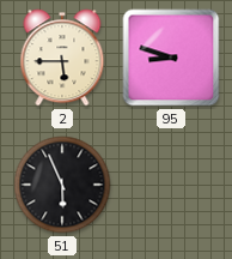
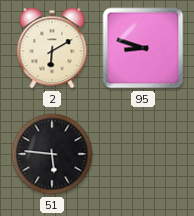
2: 5:45 -> 6:10 (52, 48)
51: 5:56 -> 5:46 (52, 154)
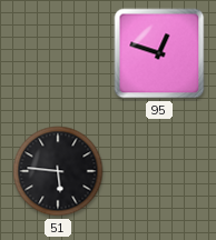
2: 6:10 -> none (52, 48)
95: 8:48 -> 12:48 (159, 53)
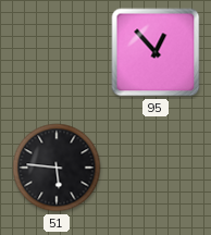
95: 12:48 -> 12:53 (156, 52)
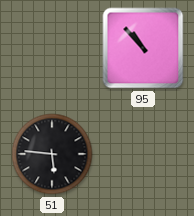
95: 12:53 -> 10:53 (143, 48)
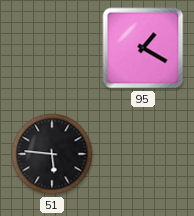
95: 10:53 -> 1:20 (143, 48)
